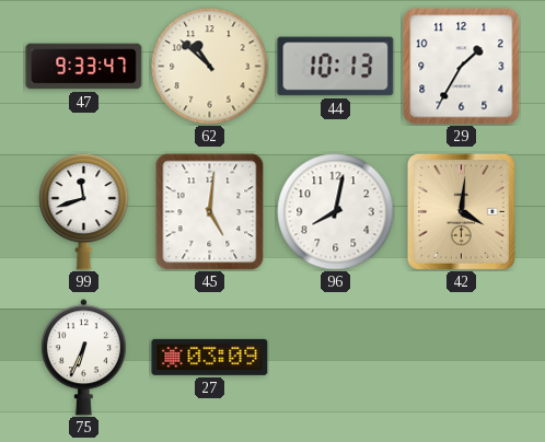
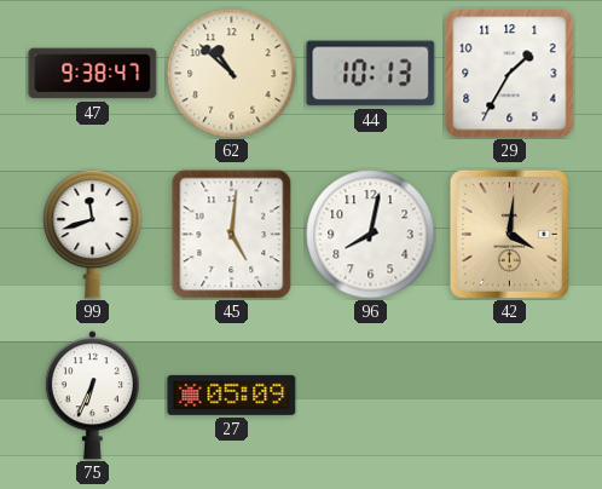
47: 9:33 -> 9:38 (93, 74)
27: 03:09 -> 05:09 (232, 395)
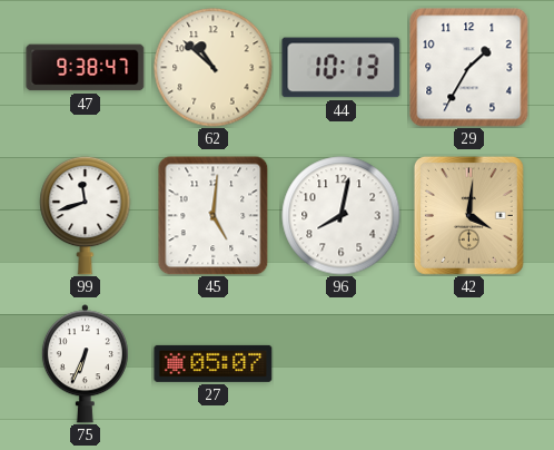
27: 05:09 -> 05:07 (214, 363)
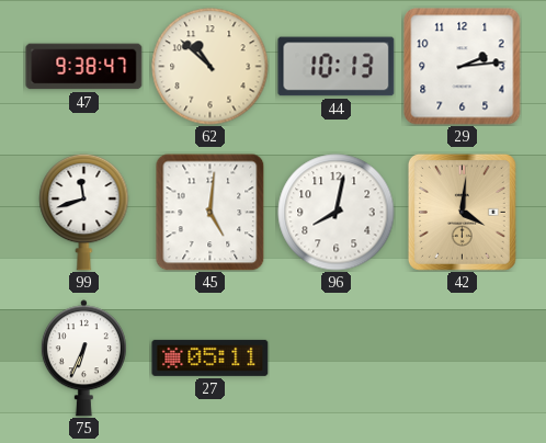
29: 1:35 -> 2:14 (463, 67)
27: 05:07 -> 05:11 (211, 357)
